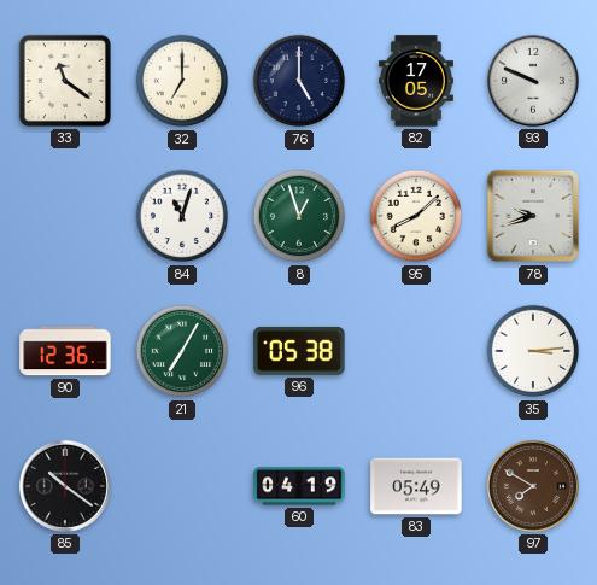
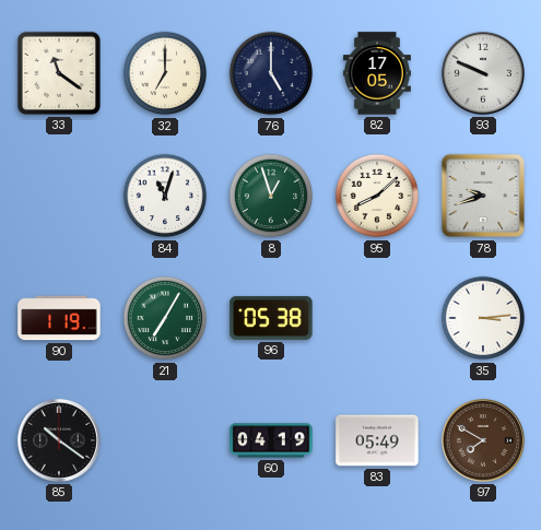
90: 12:36 -> 1:19 (59, 318)
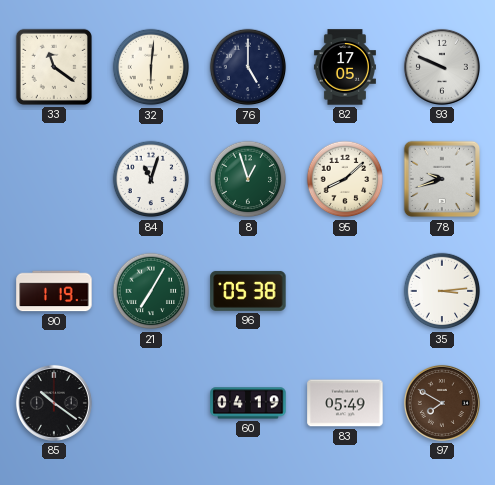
32: 7:00 -> 6:01 (151, 67)
